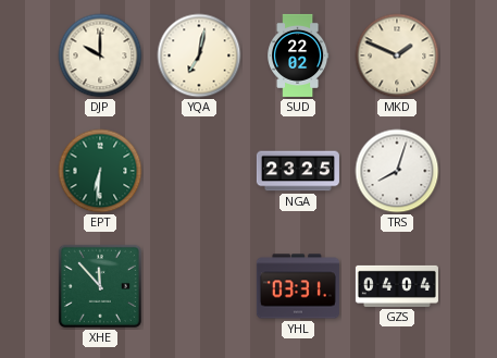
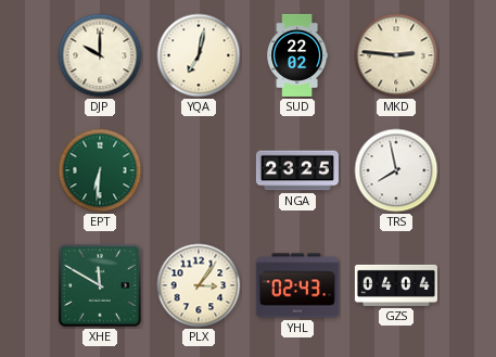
MKD: 1:49 -> 2:46 (396, 55)
TRS: 8:03 -> 7:58 (396, 170)
XHE: 11:53 -> 11:50 (100, 285)
PLX: none -> 3:06 (199, 285)
YHL: 03:31 -> 02:43 (297, 285)
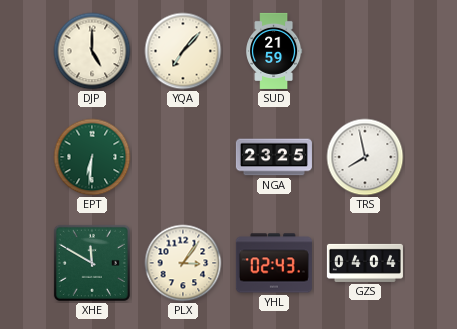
DJP: 10:00 -> 5:00 (92, 51)
YQA: 7:02 -> 7:07 (183, 51)
SUD: 22:02 -> 21:59 (274, 51)
MKD: 2:46 -> none (396, 55)
